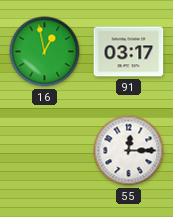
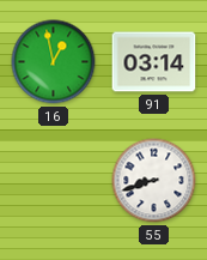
91: 03:17 -> 03:14 (154, 62)
55: 12:15 -> 8:42 (154, 181)
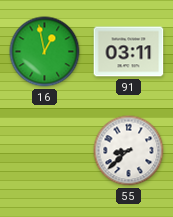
91: 03:14 -> 03:11 (129, 52)
55: 8:42 -> 8:38 (129, 151)
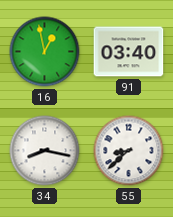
91: 03:11 -> 03:40 (129, 52)
34: none -> 8:17 (45, 151)
